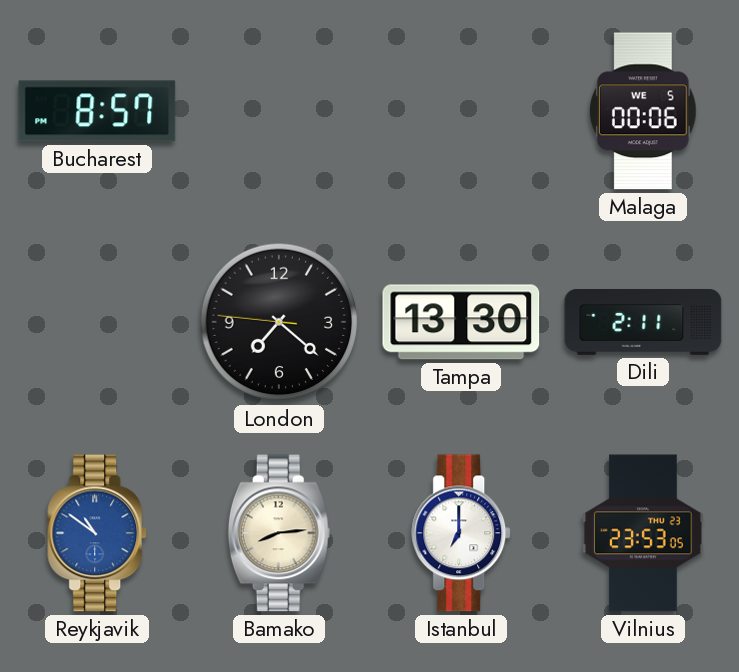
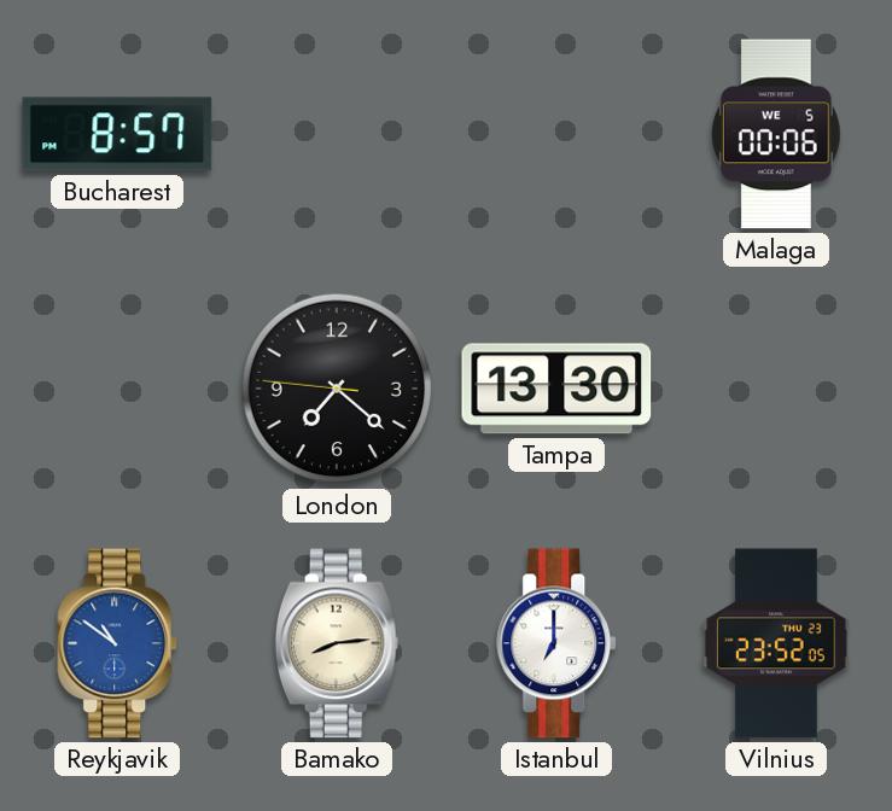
Dili: 2:11 -> none (643, 322)
Vilnius: 23:53 -> 23:52 (776, 643)
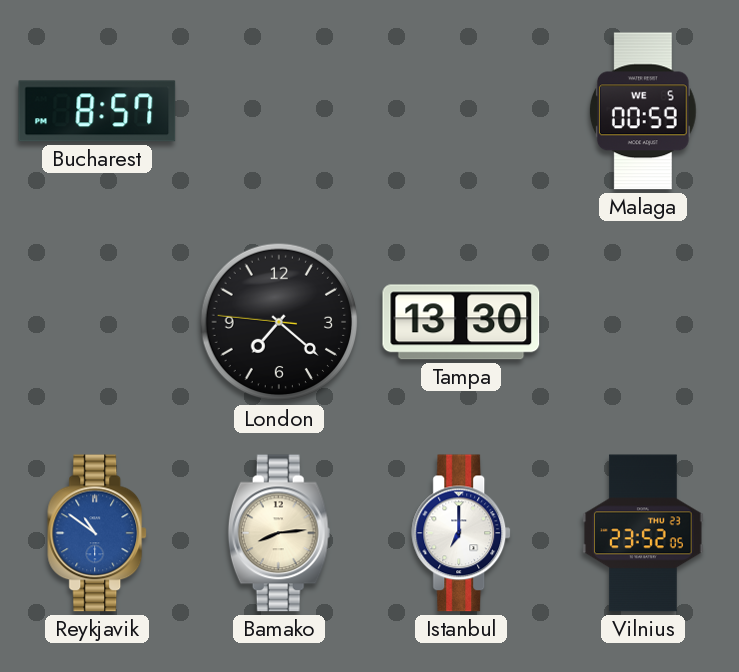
Malaga: 00:06 -> 00:59 (643, 111)
